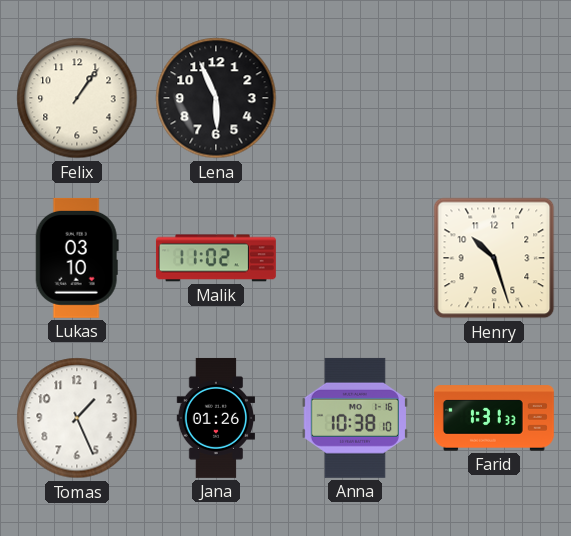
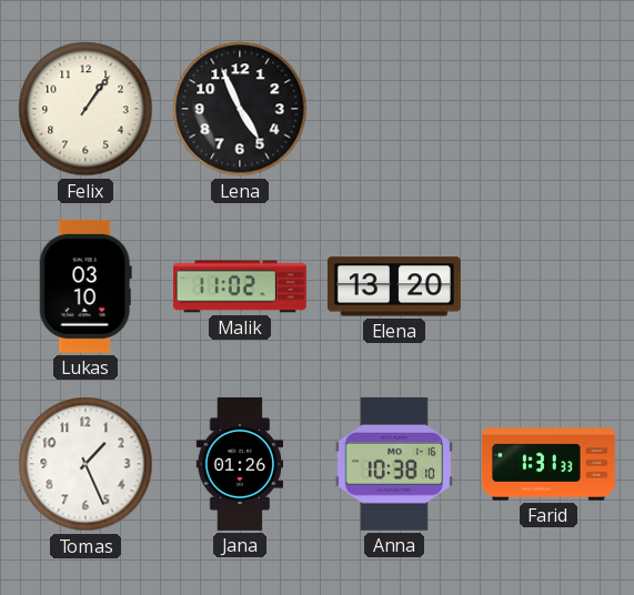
Lena: 5:56 -> 4:56 (240, 109)
Elena: none -> 13:20 (394, 286)
Henry: 10:27 -> none (494, 258)
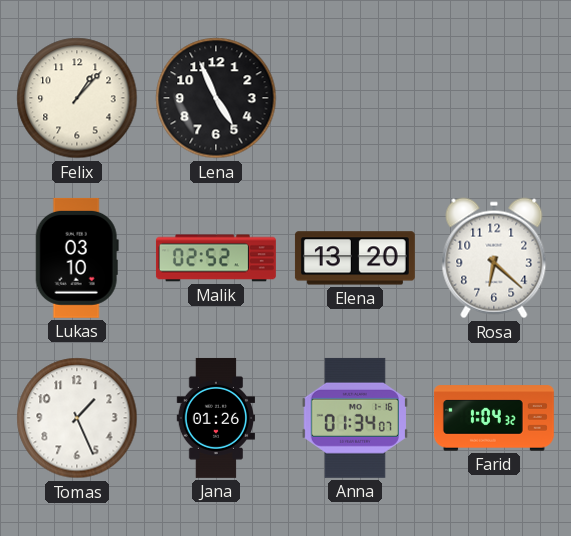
Felix: 1:06 -> 1:07 (77, 98)
Malik: 11:02 -> 02:52 (216, 258)
Rosa: none -> 6:22 (494, 258)
Anna: 10:38 -> 01:34 (355, 418)
Farid: 1:31 -> 1:04 (494, 418)
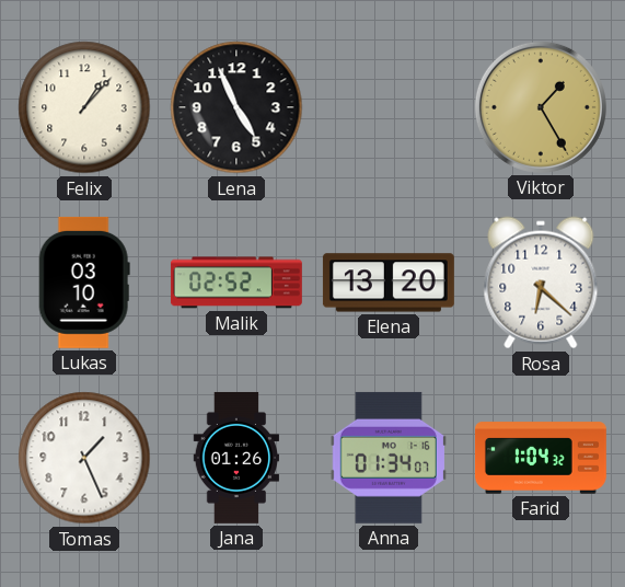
Viktor: none -> 1:25 (541, 107)
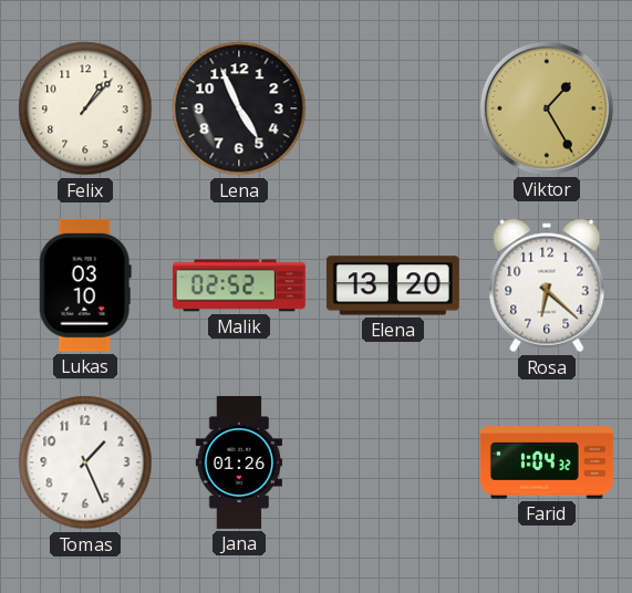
Anna: 01:34 -> none (389, 458)
